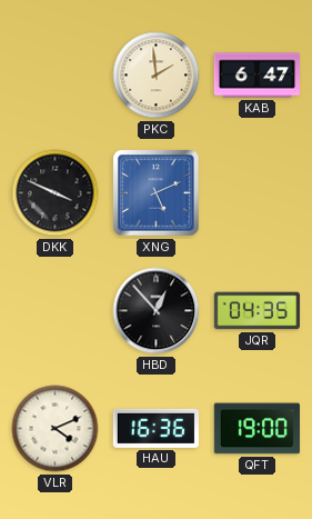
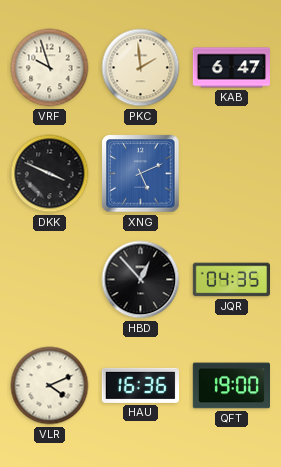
VRF: none -> 9:57 (50, 68)
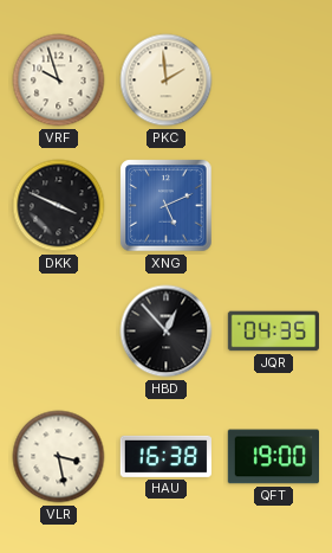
KAB: 6:47 -> none (231, 68)
VLR: 4:11 -> 3:28 (59, 457)
HAU: 16:36 -> 16:38 (165, 456)
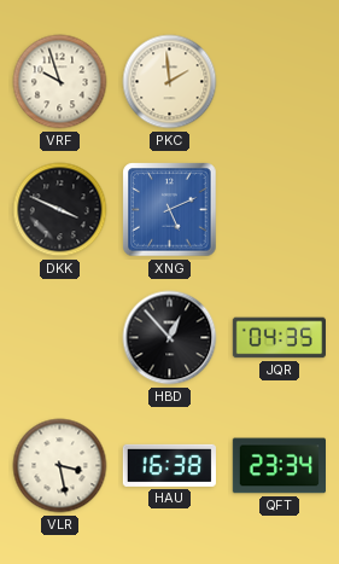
QFT: 19:00 -> 23:34 (279, 466)
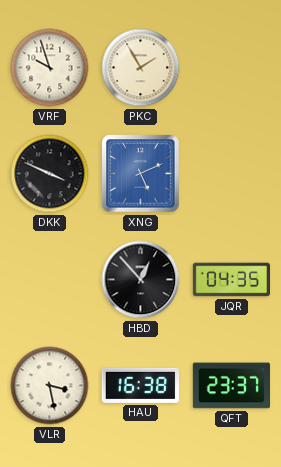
PKC: 1:59 -> 1:55 (141, 68)
QFT: 23:34 -> 23:37 (231, 386)
